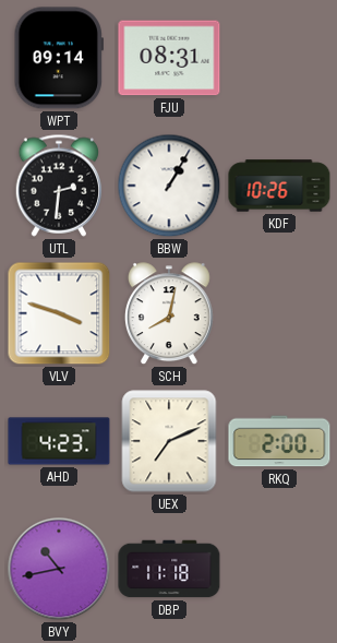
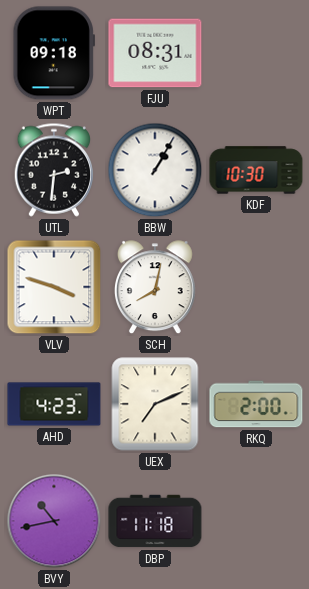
WPT: 09:14 -> 09:18 (53, 53)
KDF: 10:26 -> 10:30 (256, 170)
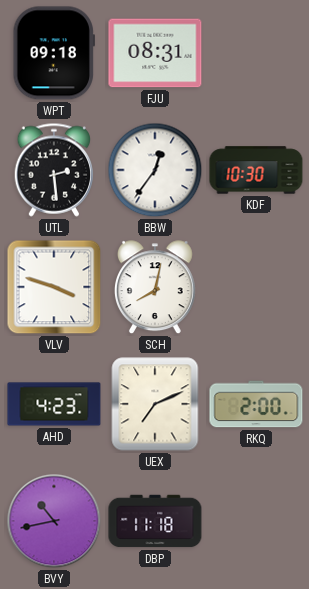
UTL: 2:31 -> 2:29 (54, 170)
BBW: 1:05 -> 12:36 (155, 170)
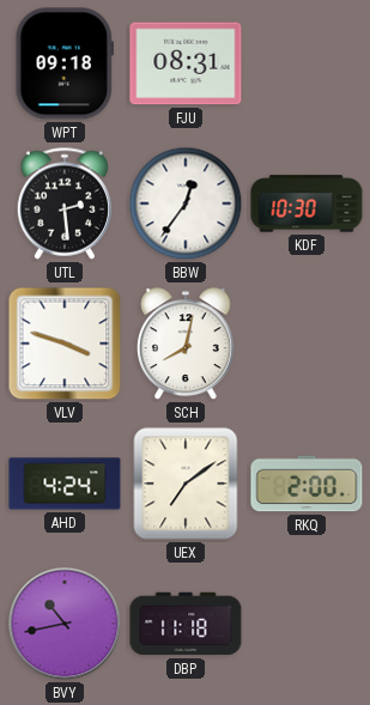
AHD: 4:23 -> 4:24 (65, 484)
UEX: 7:11 -> 7:09 (186, 484)
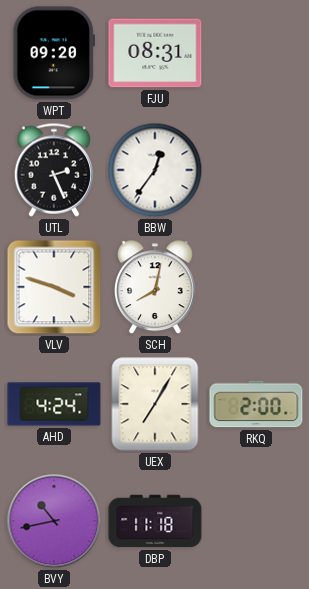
WPT: 09:18 -> 09:20 (53, 53)
UTL: 2:29 -> 2:26 (54, 170)
KDF: 10:30 -> none (307, 203)
UEX: 7:09 -> 7:05 (155, 404)
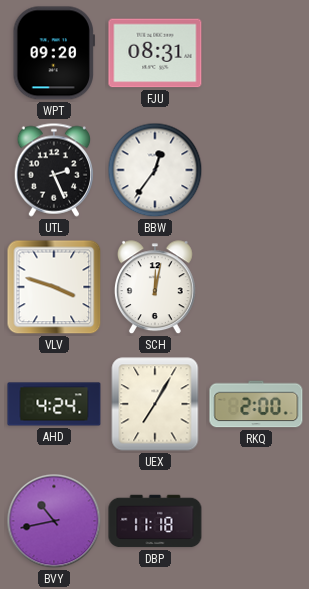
SCH: 8:02 -> 12:02 (155, 288)
